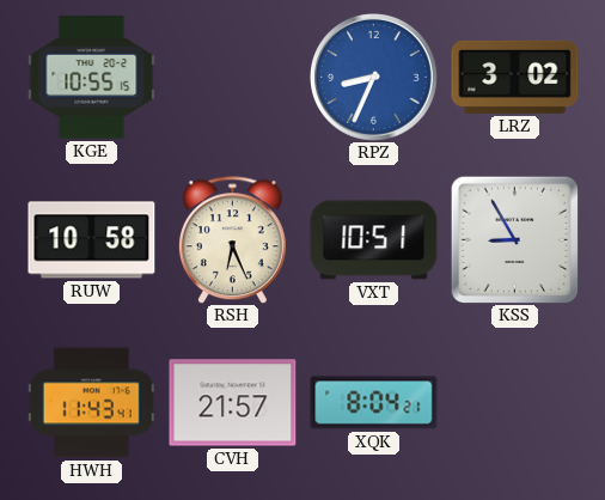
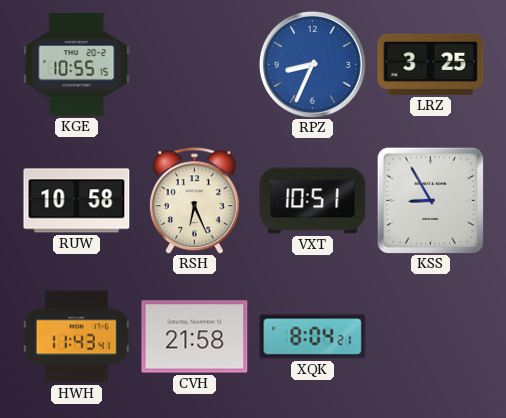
LRZ: 3:02 -> 3:25 (431, 64)
CVH: 21:57 -> 21:58 (195, 337)
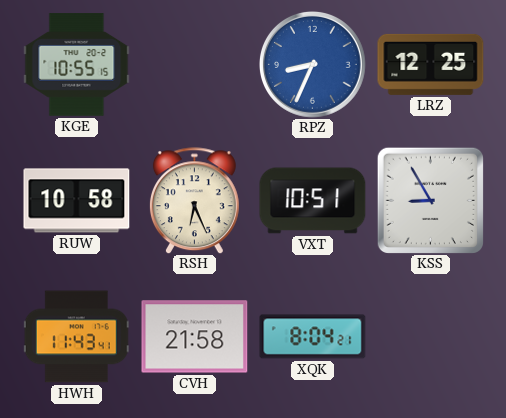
LRZ: 3:25 -> 12:25 (431, 64)
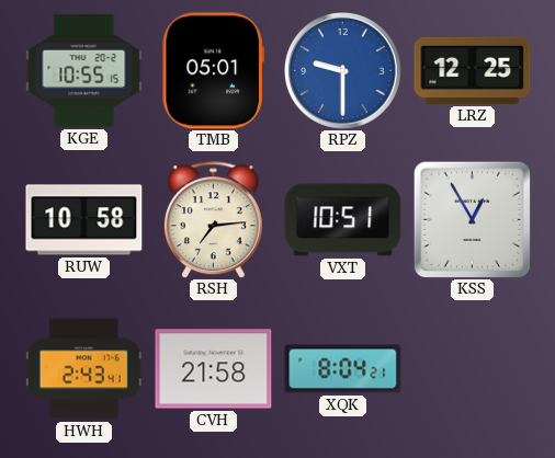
TMB: none -> 05:01 (213, 71)
RPZ: 8:34 -> 9:30 (343, 71)
RSH: 6:26 -> 7:14 (213, 220)
KSS: 8:55 -> 12:55 (472, 219)
HWH: 11:43 -> 2:43 (83, 369)
